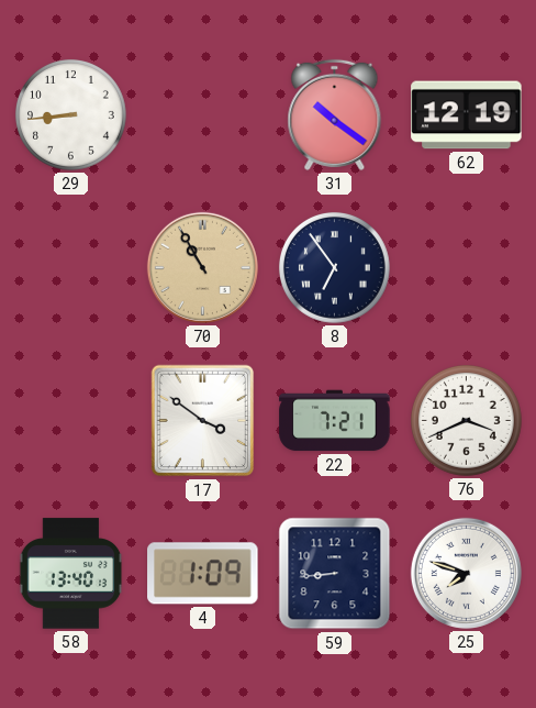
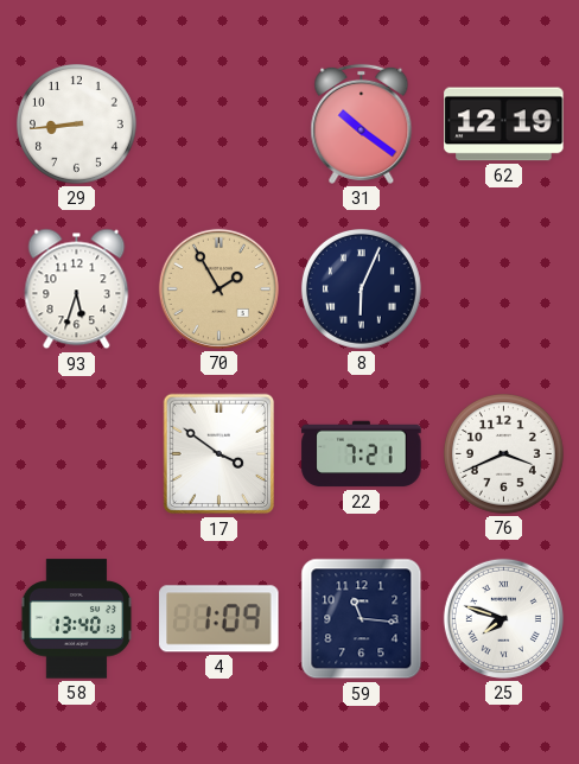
93: none -> 5:33 (77, 289)
70: 10:55 -> 1:55 (218, 288)
8: 6:54 -> 6:04 (361, 288)
59: 8:44 -> 11:16 (362, 619)
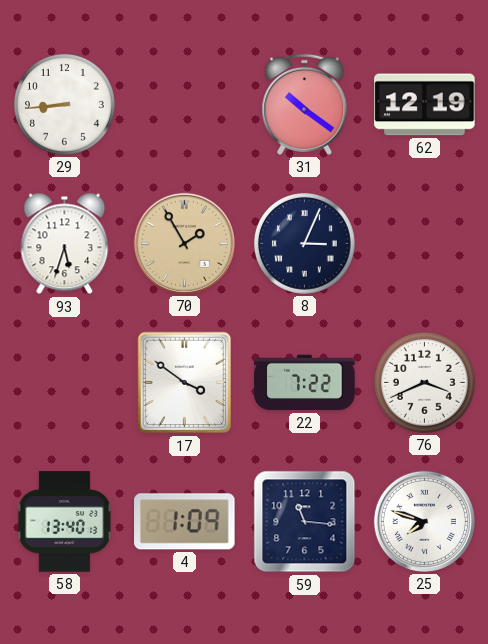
8: 6:04 -> 3:04 (304, 243)
22: 7:21 -> 7:22 (305, 383)
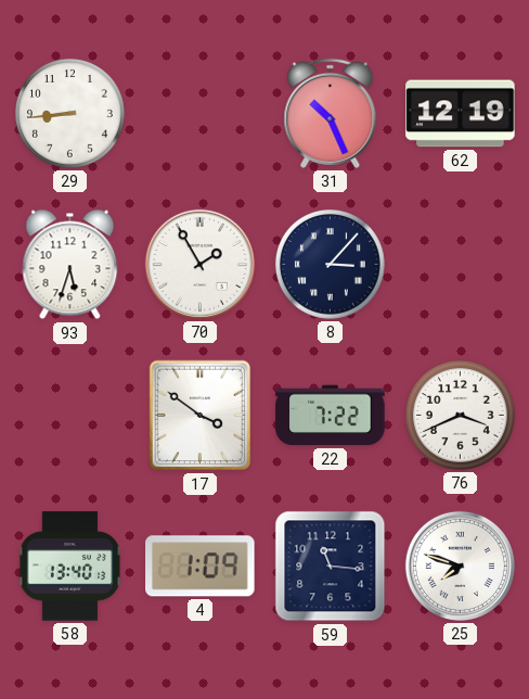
31: 10:21 -> 10:26 (331, 113)
70 dial: champagne -> white (199, 264)
8: 3:04 -> 3:07 (330, 264)
